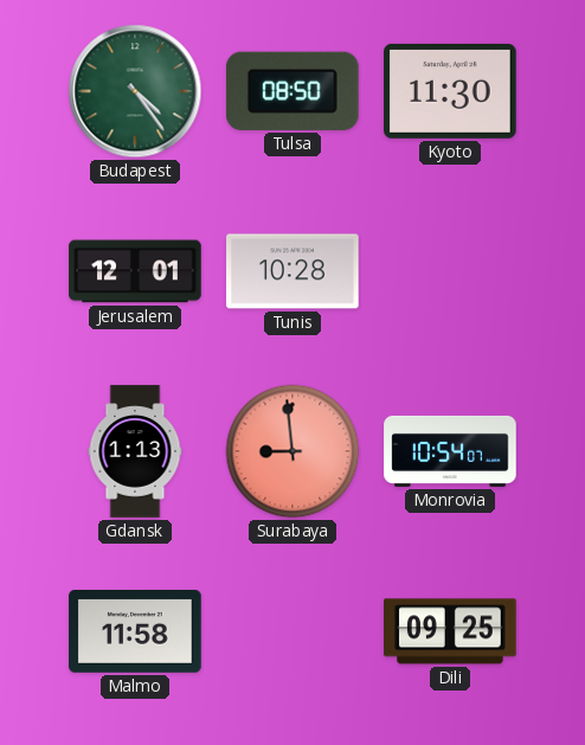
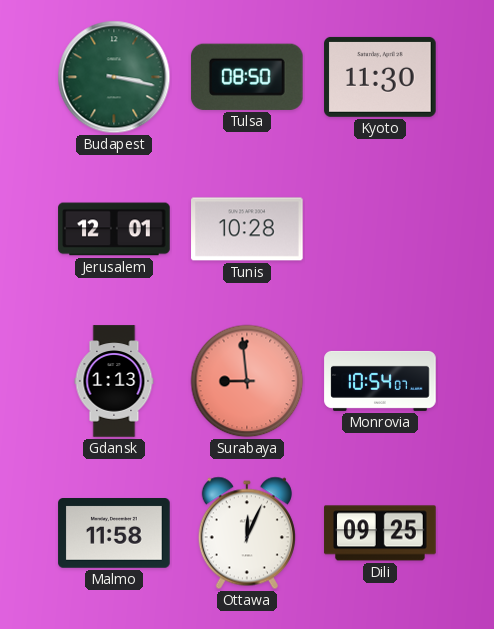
Budapest: 4:24 -> 3:17 (114, 77)
Ottawa: none -> 12:04 (247, 533)
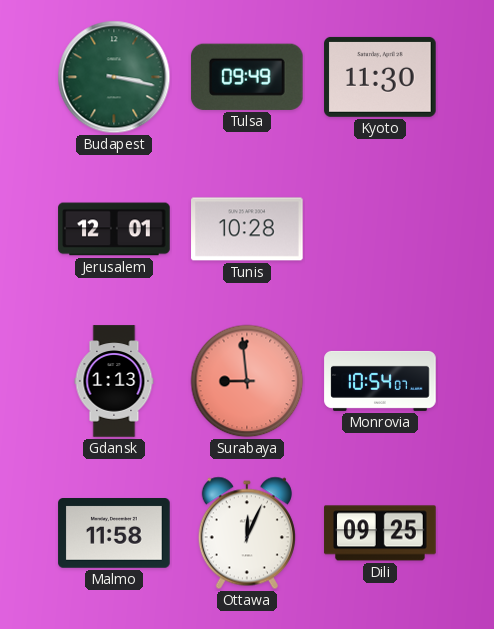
Tulsa: 08:50 -> 09:49 (247, 77)
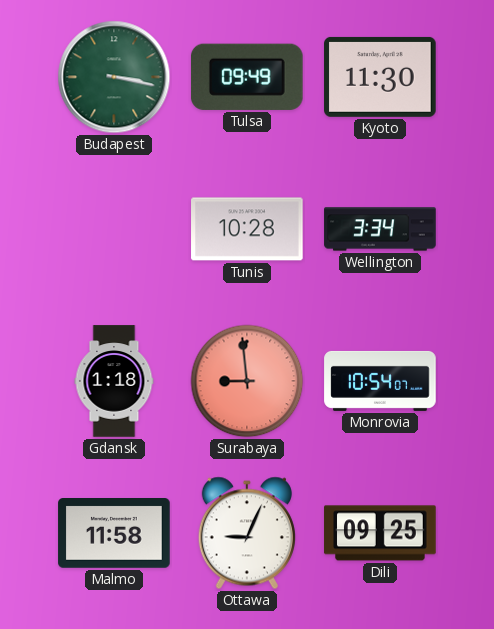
Jerusalem: 12:01 -> none (114, 229)
Wellington: none -> 3:34 (380, 229)
Gdansk: 1:13 -> 1:18 (114, 381)
Ottawa: 12:04 -> 9:04 (247, 533)
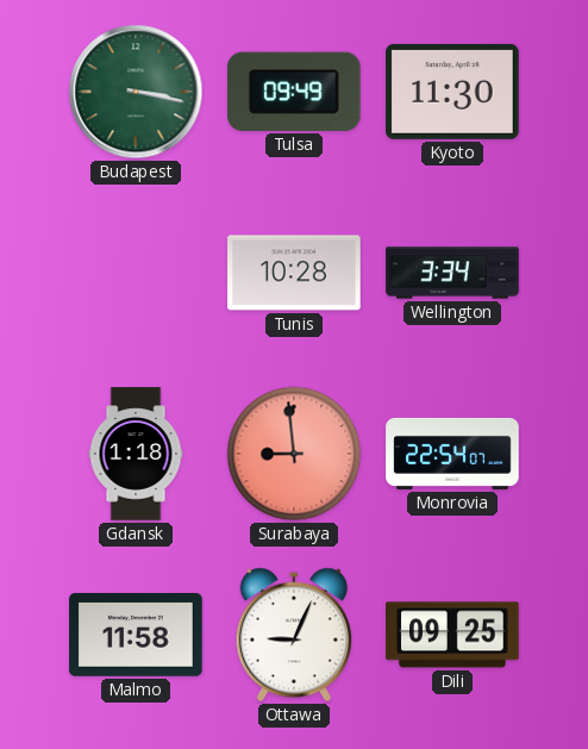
Monrovia: 10:54 -> 22:54 (452, 454)
